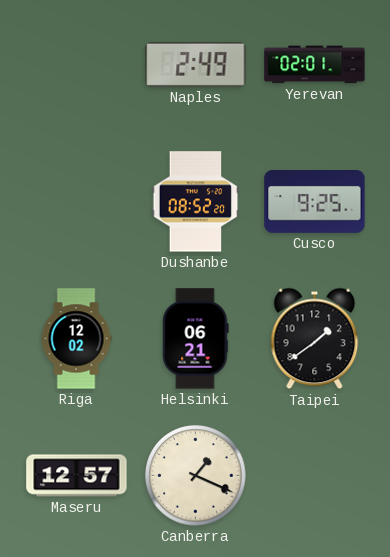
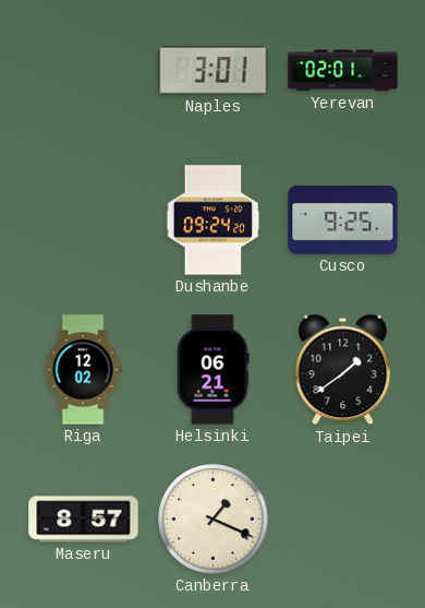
Naples: 2:49 -> 3:01 (214, 70)
Dushanbe: 08:52 -> 09:24 (214, 220)
Maseru: 12:57 -> 8:57 (84, 520)
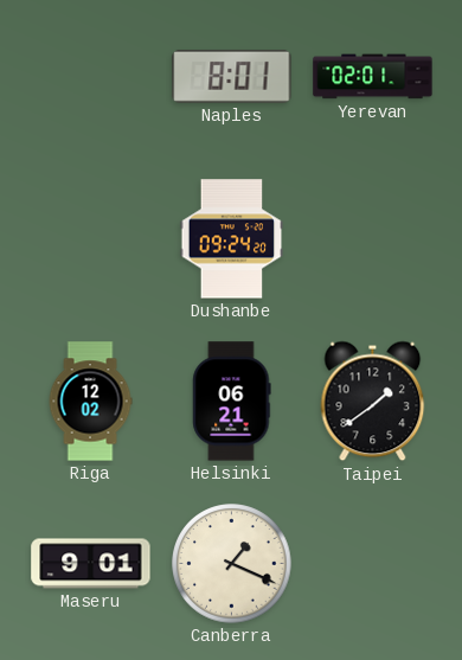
Naples: 3:01 -> 8:01 (232, 76)
Cusco: 9:25 -> none (343, 220)
Maseru: 8:57 -> 9:01 (91, 564)
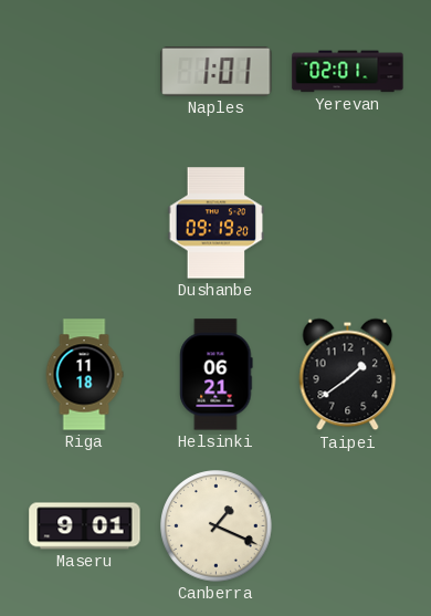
Naples: 8:01 -> 1:01 (217, 71)
Dushanbe: 09:24 -> 09:19 (217, 223)
Riga: 12:02 -> 11:18 (84, 375)
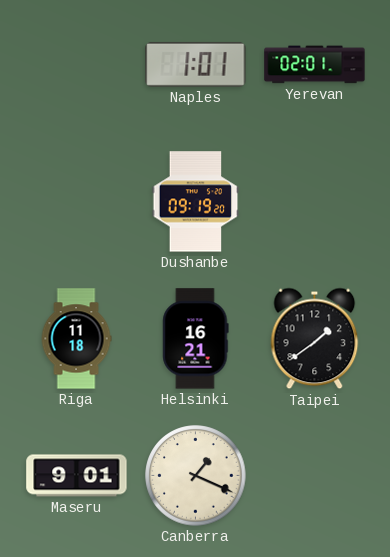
Helsinki: 06:21 -> 16:21 (196, 339)
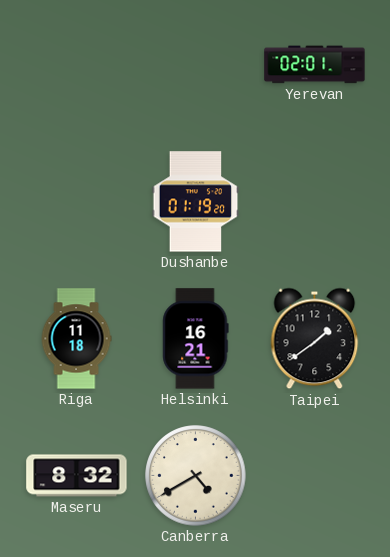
Naples: 1:01 -> none (196, 64)
Dushanbe: 09:19 -> 01:19 (196, 202)
Maseru: 9:01 -> 8:32 (77, 476)
Canberra: 1:19 -> 4:40 (196, 476)
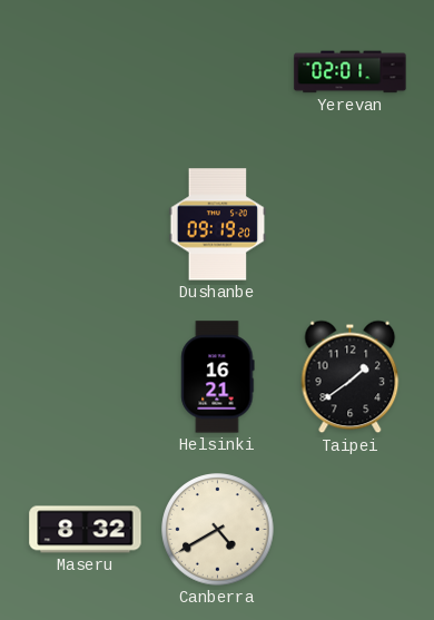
Dushanbe: 01:19 -> 09:19 (218, 225)
Riga: 11:18 -> none (76, 339)
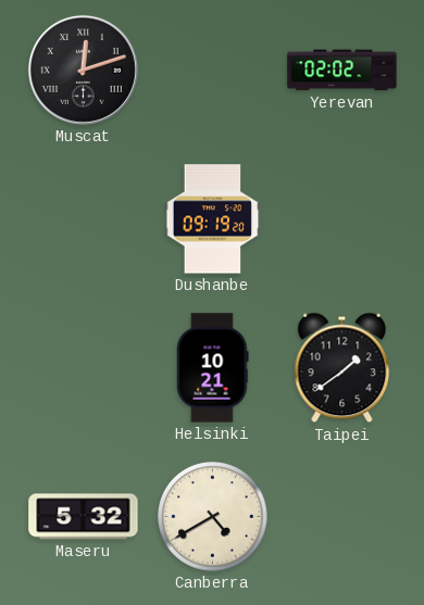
Muscat: none -> 12:12 (83, 70)
Yerevan: 02:01 -> 02:02 (342, 71)
Helsinki: 16:21 -> 10:21 (213, 368)
Maseru: 8:32 -> 5:32 (84, 517)
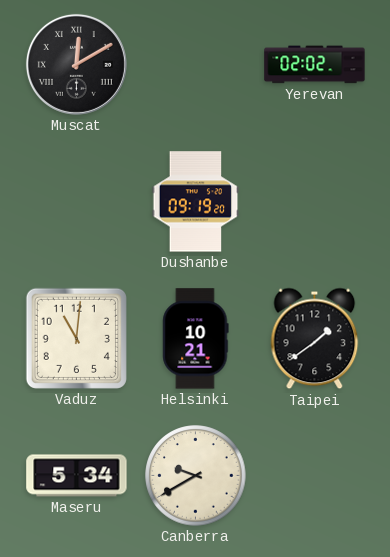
Muscat: 12:12 -> 12:10 (76, 64)
Vaduz: none -> 11:01 (76, 338)
Maseru: 5:32 -> 5:34 (77, 476)
Canberra: 4:40 -> 9:40 (196, 476)
